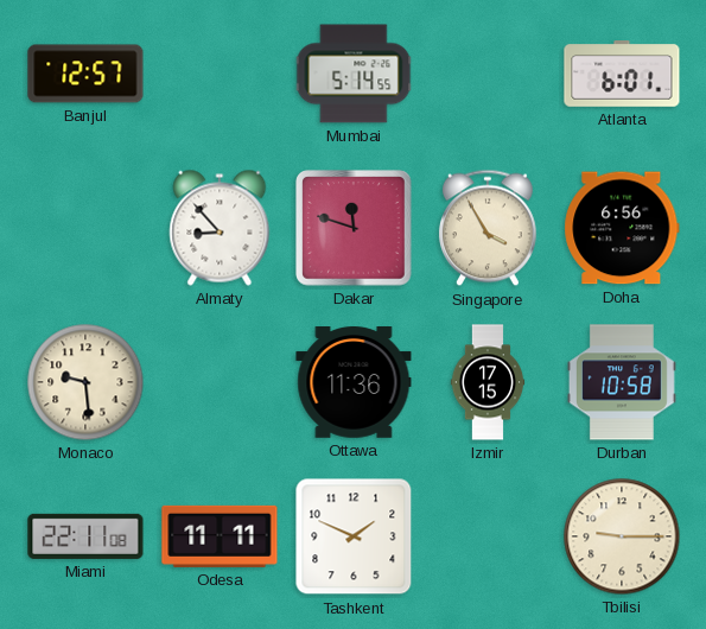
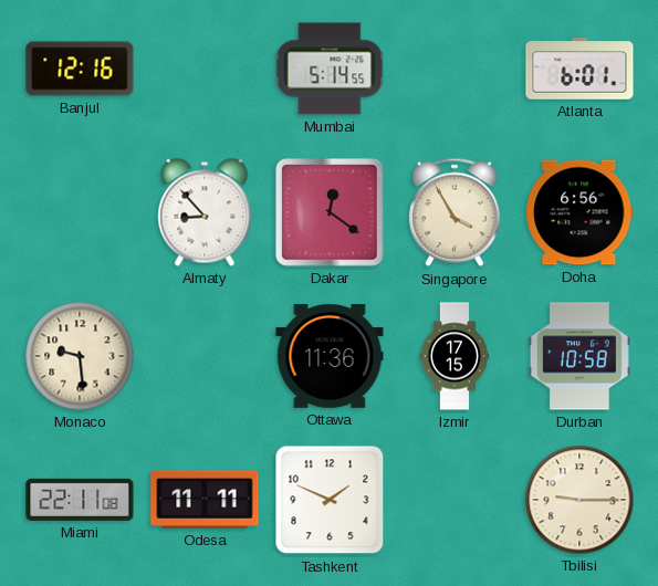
Banjul: 12:57 -> 12:16 (80, 69)
Dakar: 11:48 -> 12:21 (330, 212)
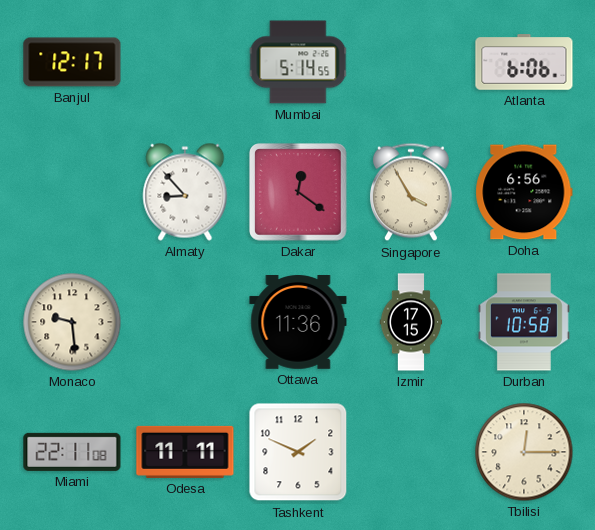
Banjul: 12:16 -> 12:17 (72, 62)
Atlanta: 6:01 -> 6:06 (524, 62)
Tbilisi: 9:15 -> 12:15 (524, 452)
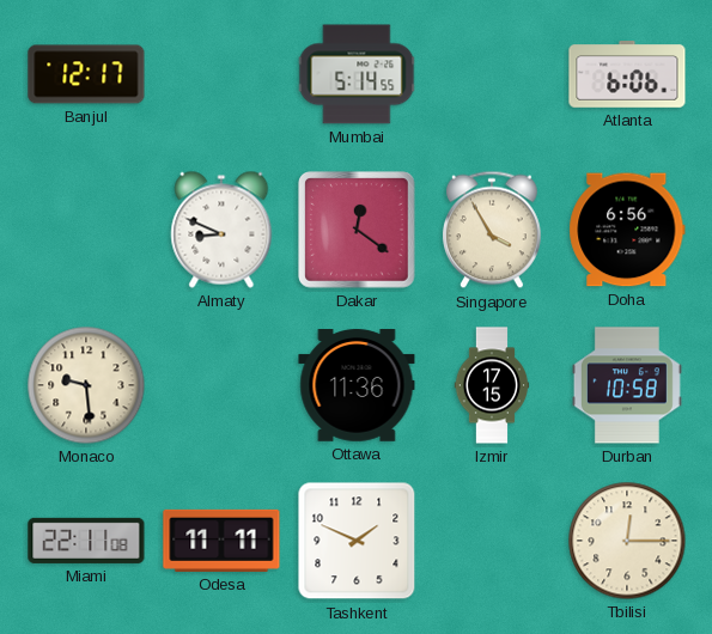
Almaty: 8:53 -> 8:49 (221, 230)
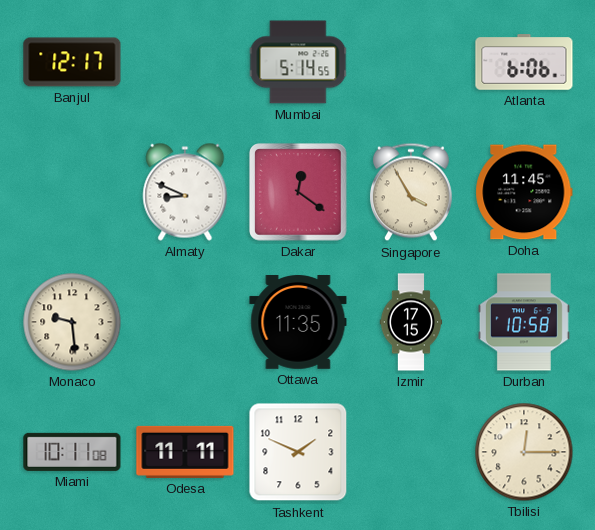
Doha: 6:56 -> 11:45 (524, 192)
Ottawa: 11:36 -> 11:35 (298, 323)
Miami: 22:11 -> 10:11 (72, 452)
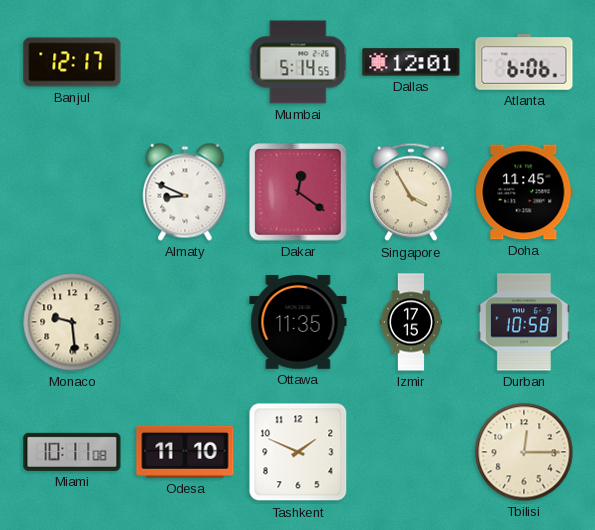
Dallas: none -> 12:01 (411, 62)
Odesa: 11:11 -> 11:10 (185, 452)
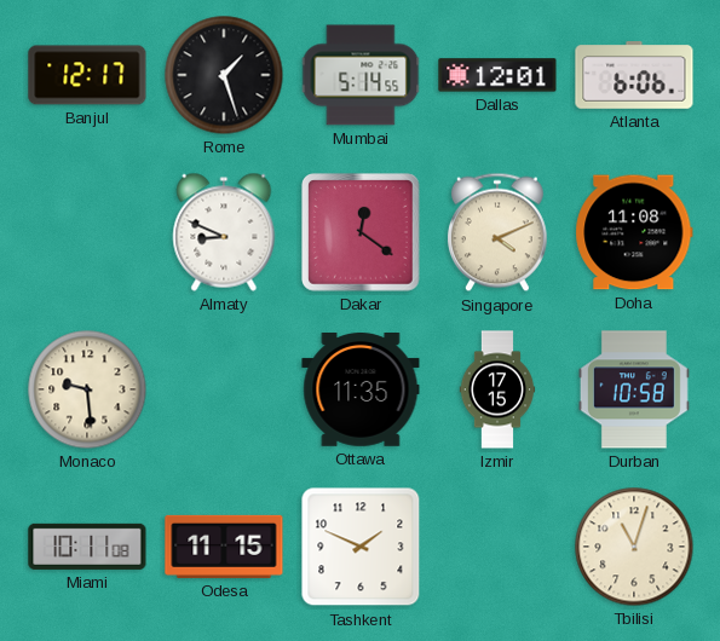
Rome: none -> 1:27 (224, 75)
Singapore: 3:55 -> 4:11 (497, 232)
Doha: 11:45 -> 11:08 (634, 232)
Odesa: 11:10 -> 11:15 (224, 547)
Tbilisi: 12:15 -> 11:03 (634, 547)
